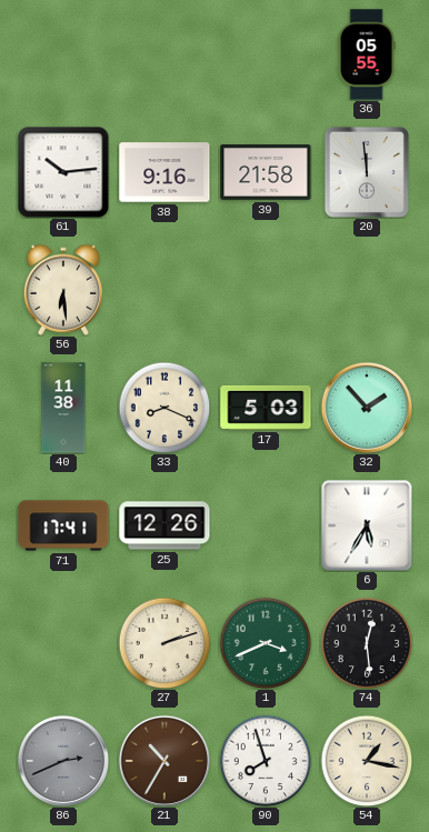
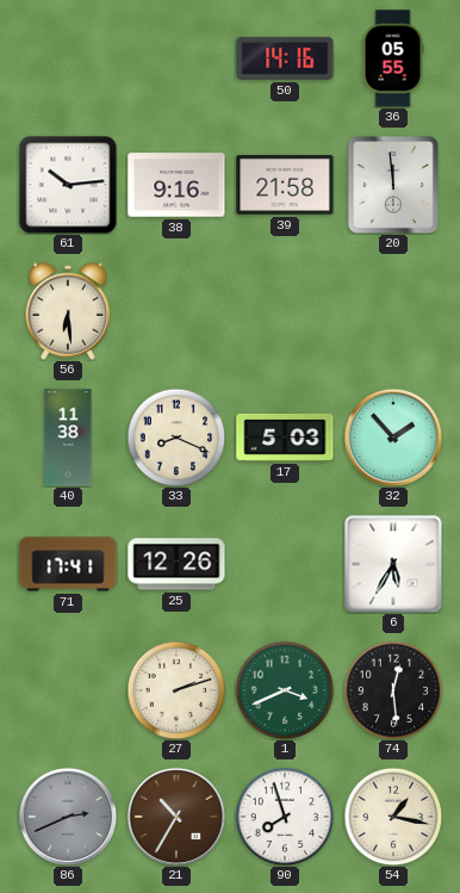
50: none -> 14:16 (285, 58)
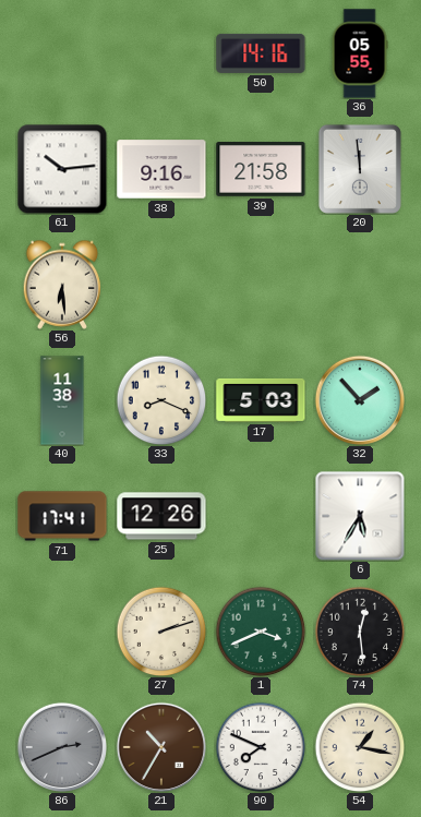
90: 7:57 -> 7:49 (261, 747)
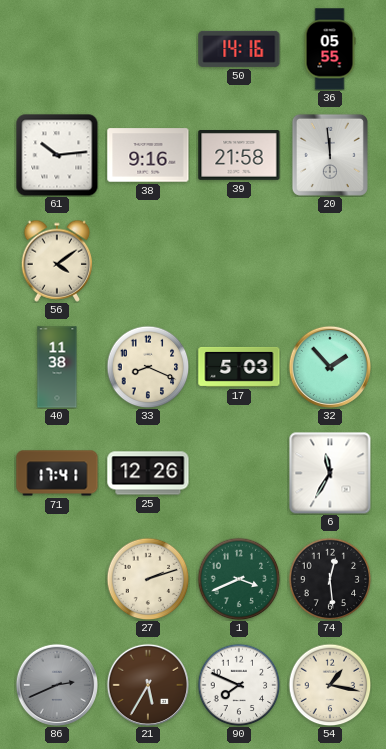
56: 6:29 -> 4:09 (57, 261)
6: 5:35 -> 11:35 (330, 473)
21: 10:35 -> 5:35 (147, 684)
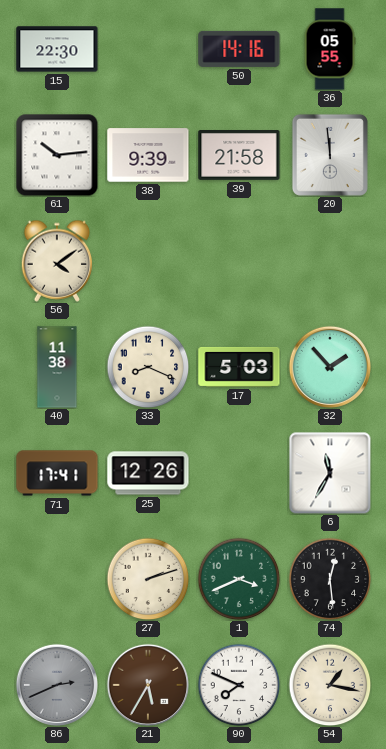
15: none -> 22:30 (57, 49)
38: 9:16 -> 9:39 (148, 155)
